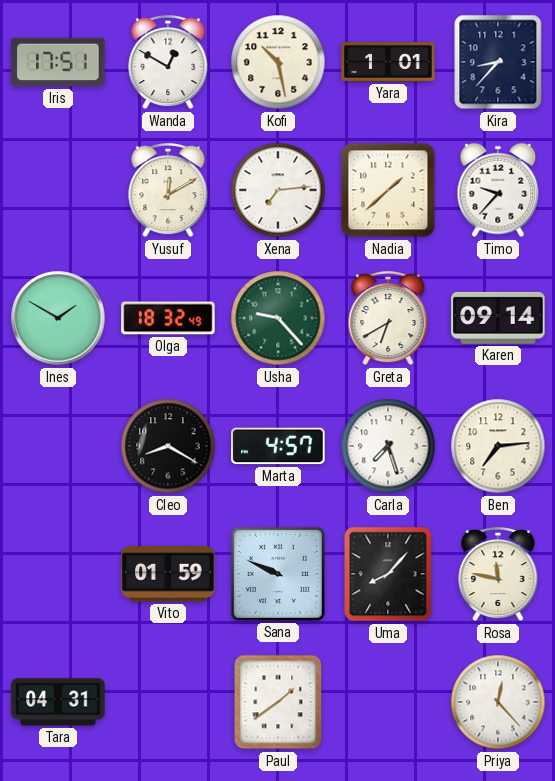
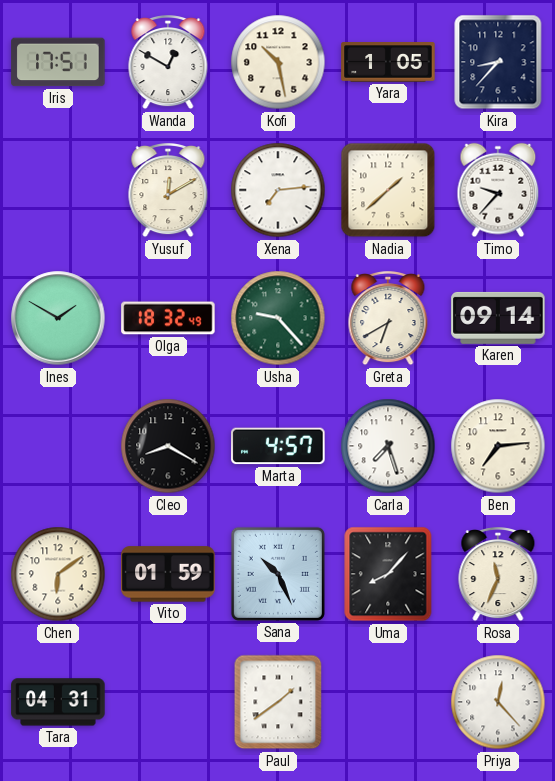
Yara: 1:01 -> 1:05 (388, 62)
Chen: none -> 6:09 (58, 574)
Sana: 9:49 -> 10:26 (278, 574)
Rosa: 11:47 -> 11:34 (498, 575)
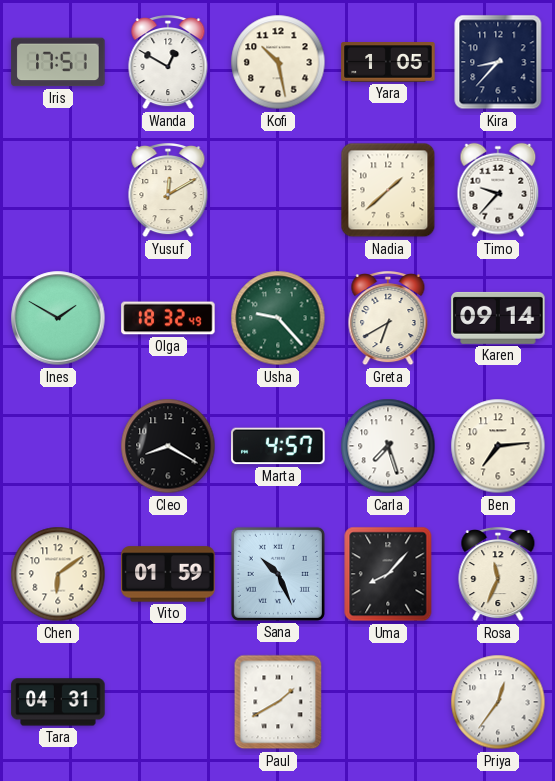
Xena: 7:14 -> none (278, 190)
Paul: 1:39 -> 1:40 (278, 702)
Priya: 12:23 -> 12:36 (498, 702)
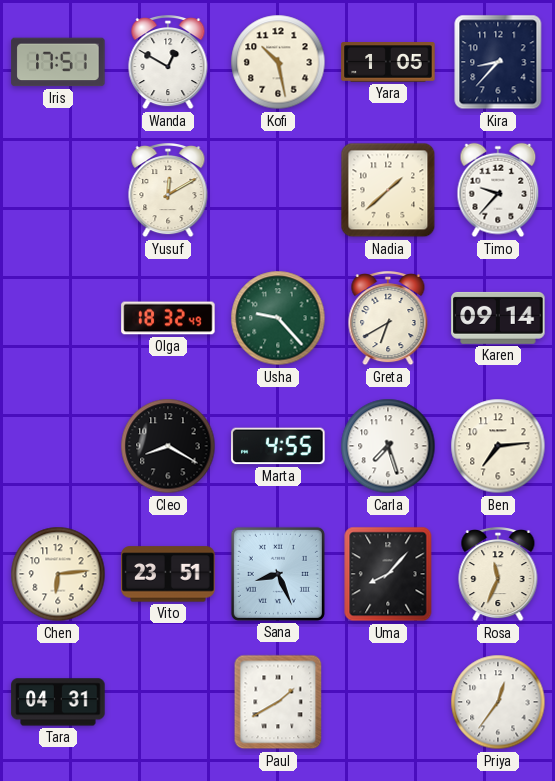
Ines: 1:50 -> none (58, 318)
Marta: 4:57 -> 4:55 (278, 446)
Chen: 6:09 -> 6:14 (58, 574)
Vito: 01:59 -> 23:51 (168, 574)
Sana: 10:26 -> 8:26 (278, 574)
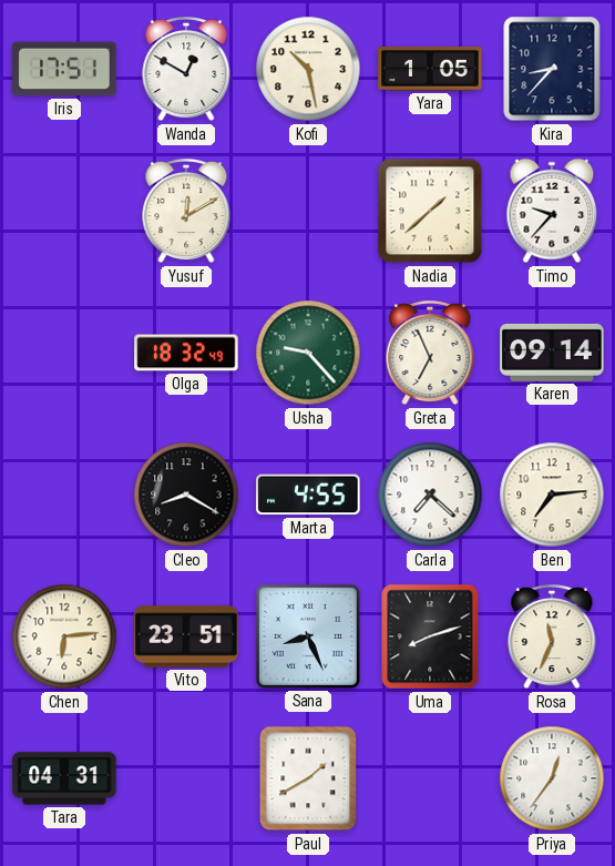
Greta: 6:40 -> 6:56 (430, 354)
Carla: 7:27 -> 7:22 (430, 495)
Uma: 8:07 -> 8:12 (430, 636)
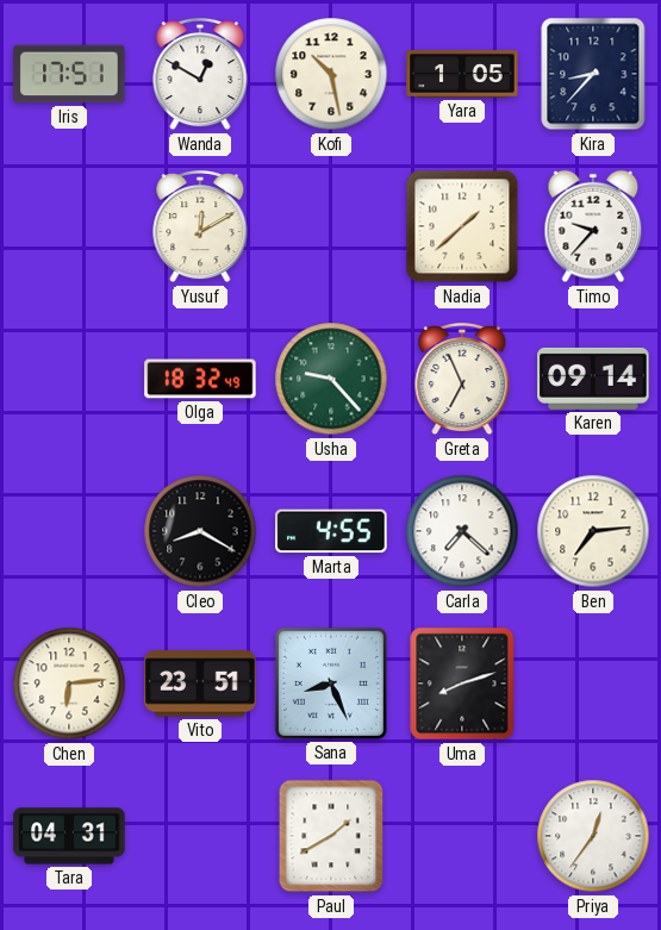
Rosa: 11:34 -> none (552, 638)
